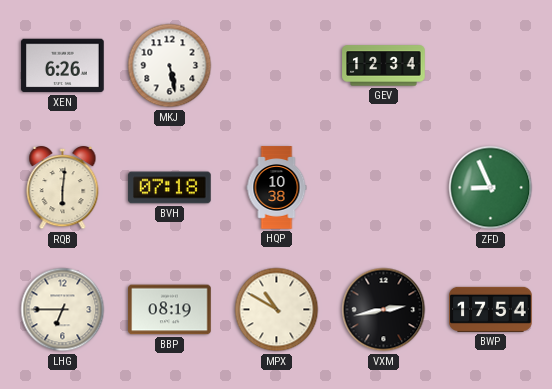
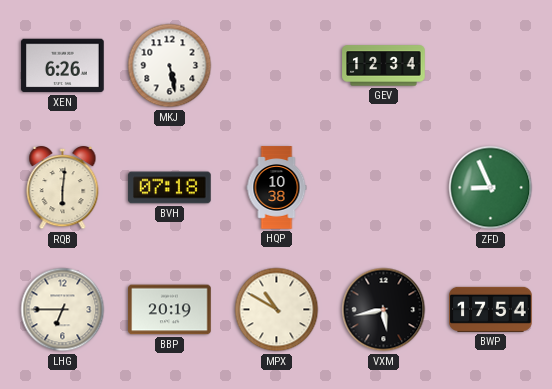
BBP: 08:19 -> 20:19 (170, 310)
VXM: 2:43 -> 5:43 (384, 310)
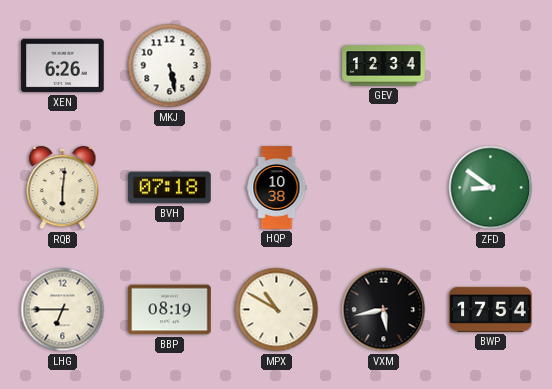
ZFD: 8:56 -> 8:51 (491, 188)
BBP: 20:19 -> 08:19 (170, 310)
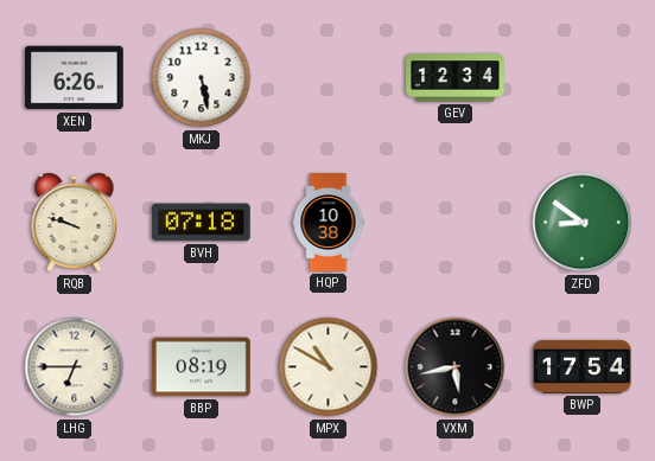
RQB: 6:01 -> 9:48 (75, 224)
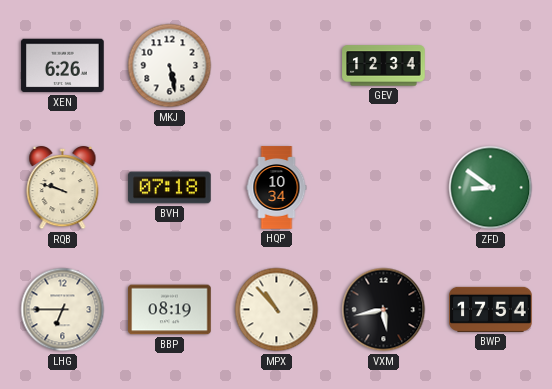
HQP: 10:38 -> 10:34 (277, 188)
MPX: 10:50 -> 10:53 (277, 310)
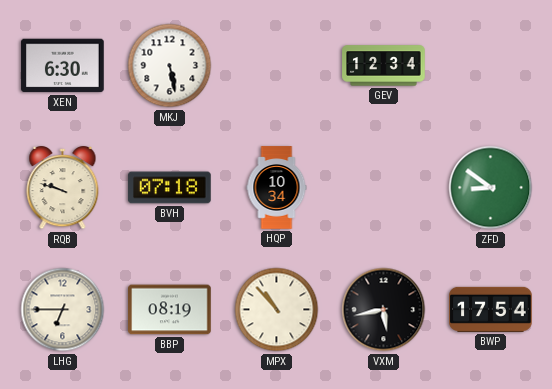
XEN: 6:26 -> 6:30 (63, 66)
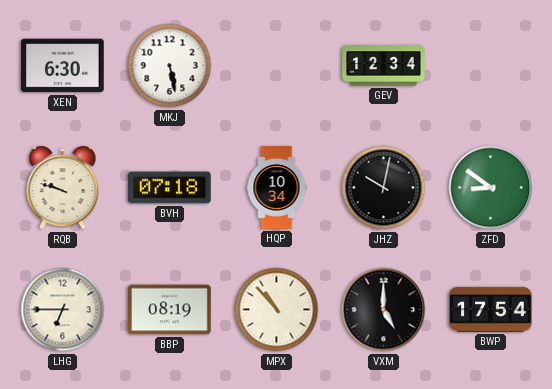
JHZ: none -> 10:02 (384, 188)
VXM: 5:43 -> 5:00 (384, 310)
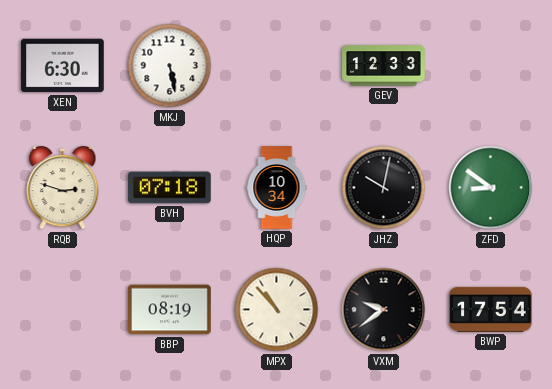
GEV: 12:34 -> 12:33 (384, 66)
RQB: 9:48 -> 2:48 (63, 189)
LHG: 6:45 -> none (63, 310)
VXM: 5:00 -> 9:39 (384, 310)
